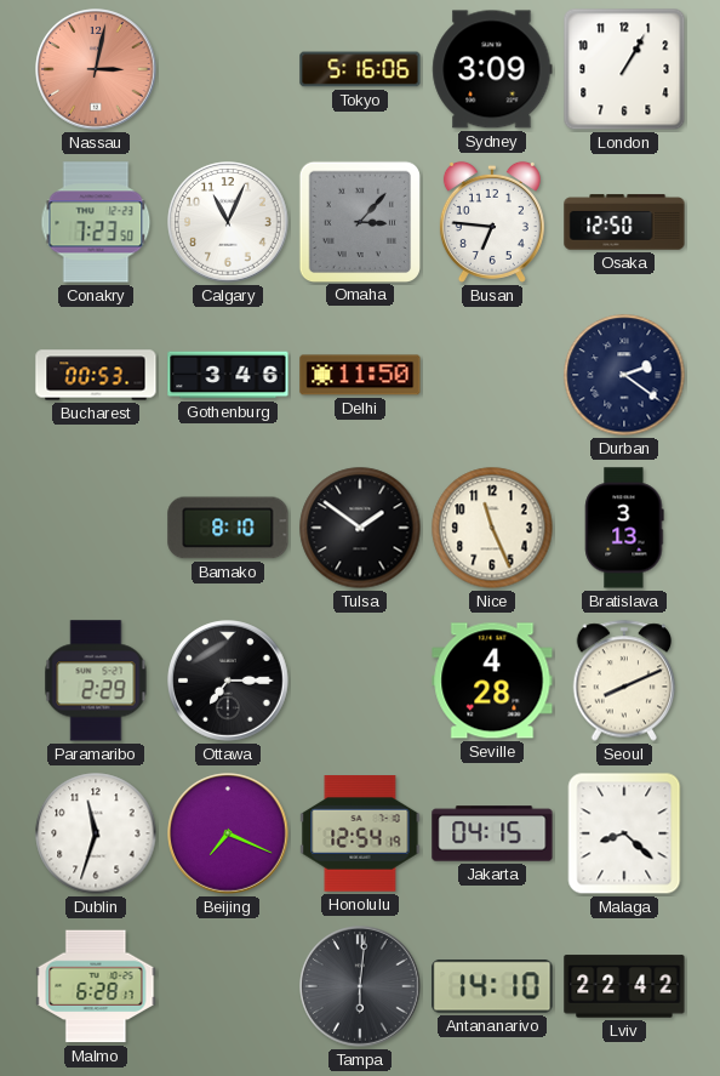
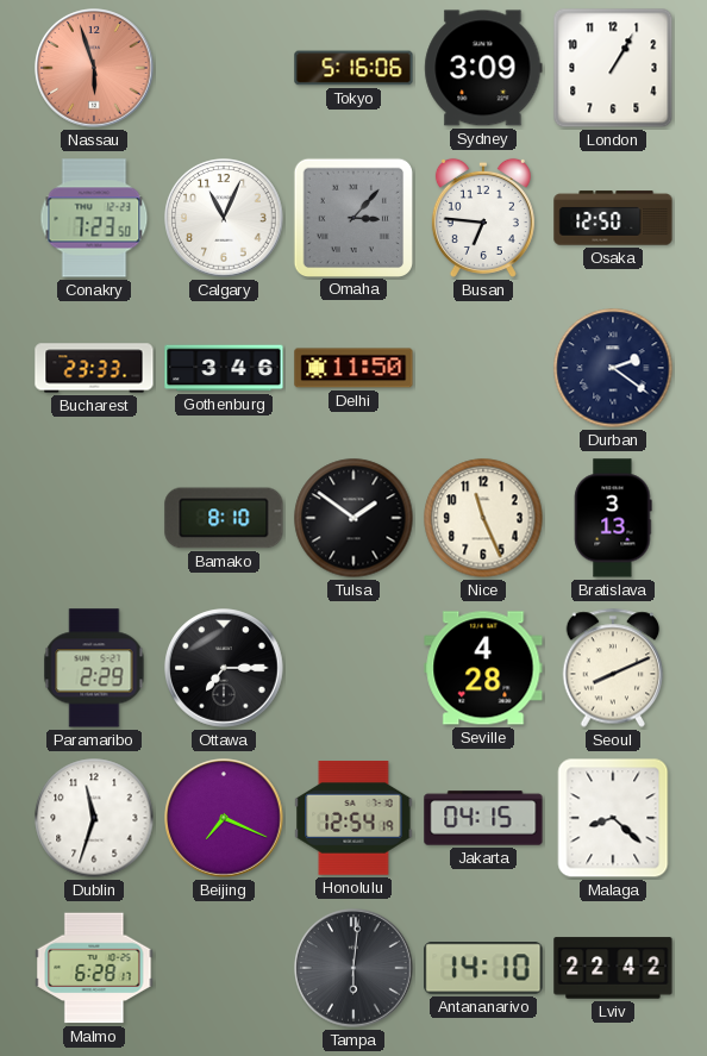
Nassau: 3:02 -> 5:57 (94, 68)
Bucharest: 00:53 -> 23:33 (94, 368)
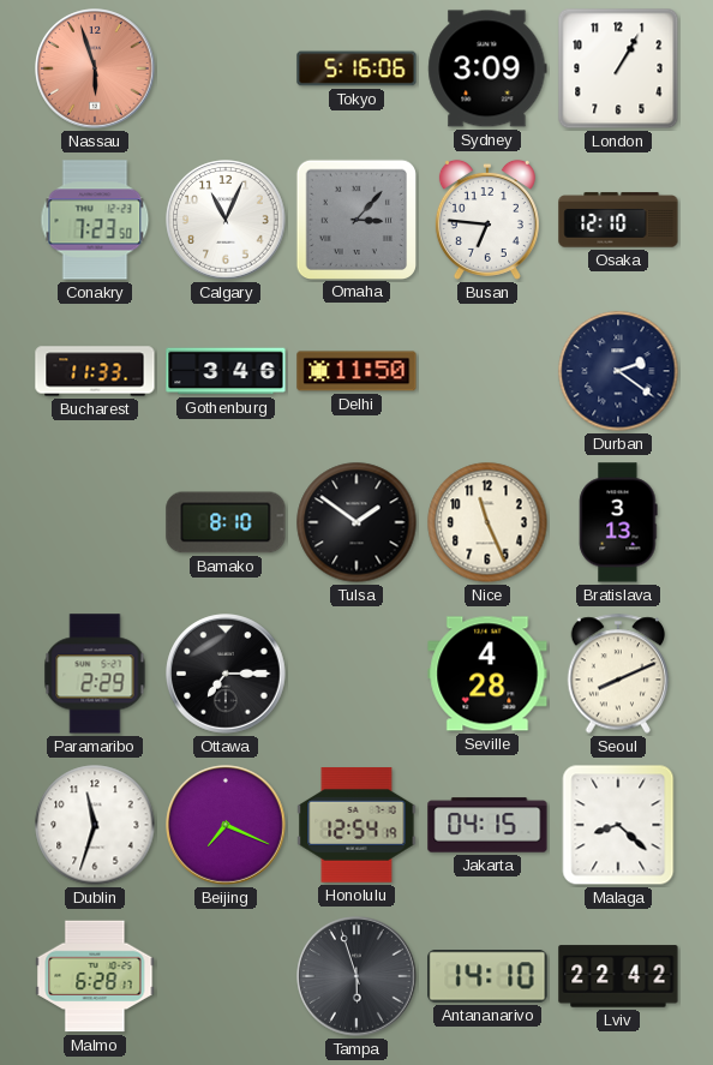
Osaka: 12:50 -> 12:10 (618, 220)
Bucharest: 23:33 -> 11:33 (95, 371)
Tampa: 6:01 -> 5:57 (356, 976)
